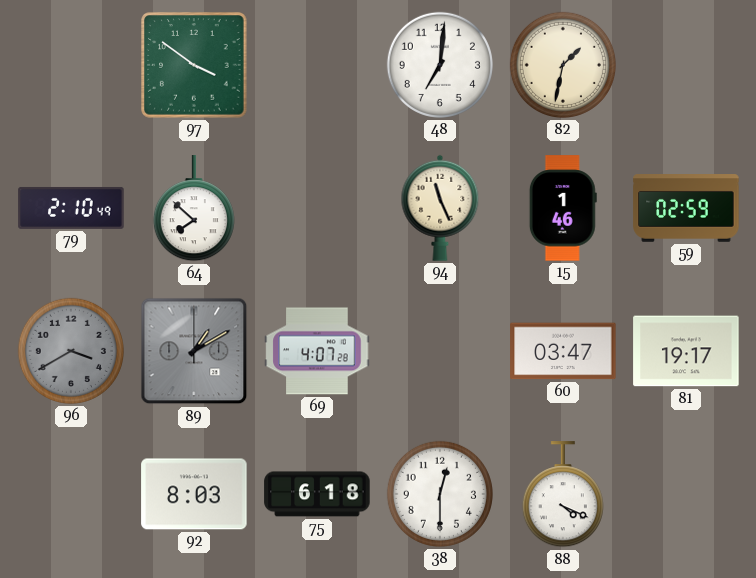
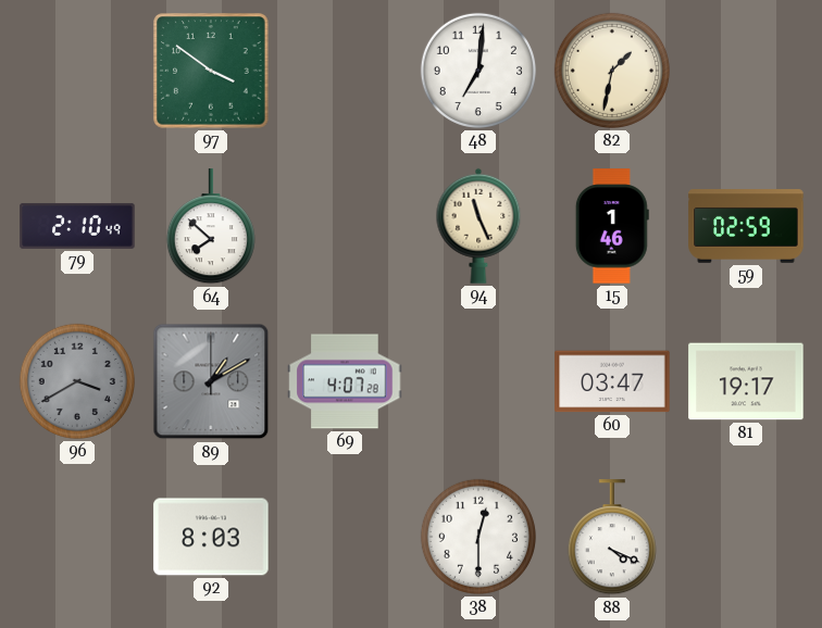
75: 6:18 -> none (317, 494)
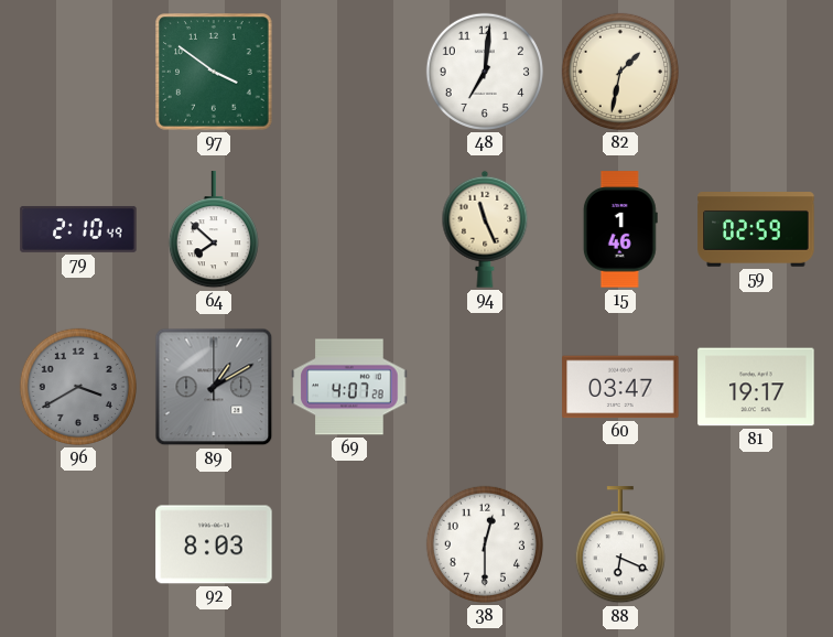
88: 4:19 -> 6:19 (620, 546)
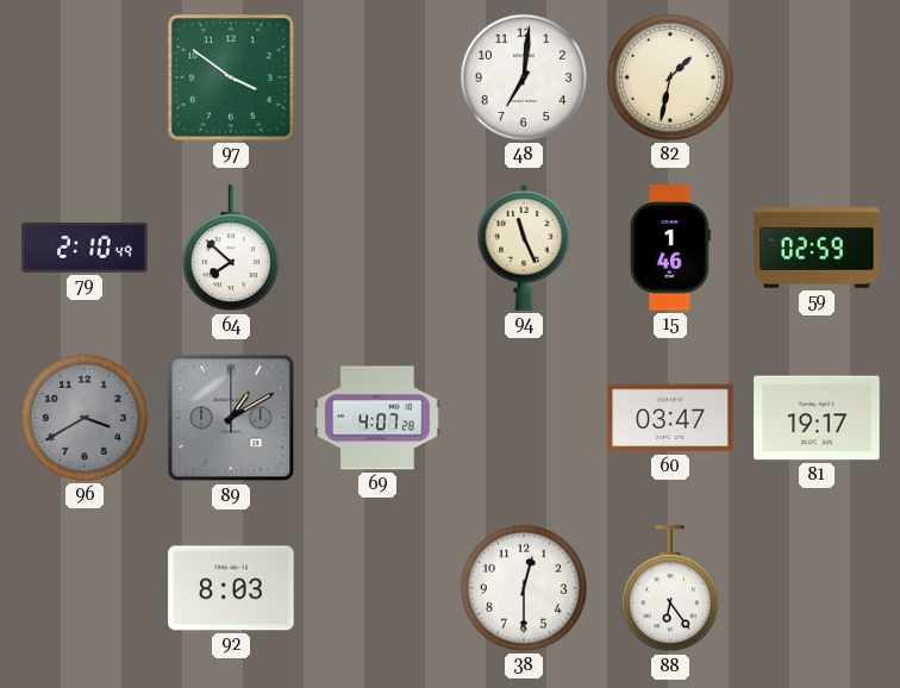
88: 6:19 -> 6:24 (670, 589)
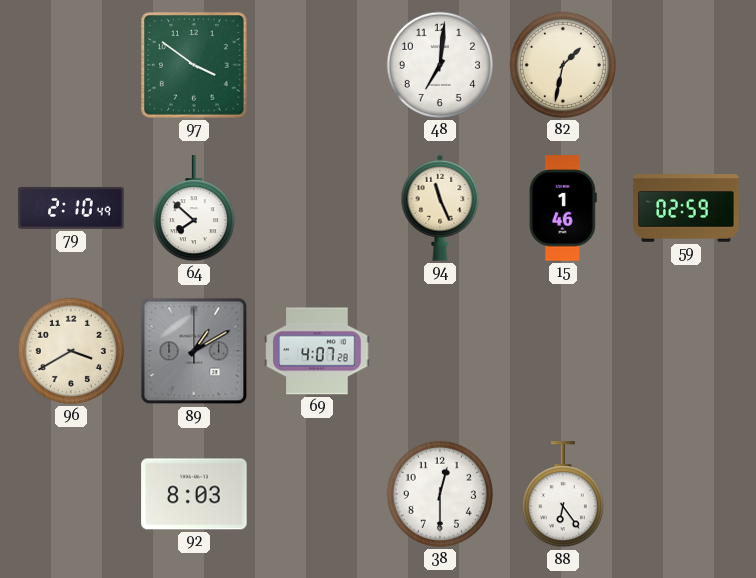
96 dial: grey -> cream (71, 351)
60: 03:47 -> none (670, 418)
81: 19:17 -> none (817, 418)
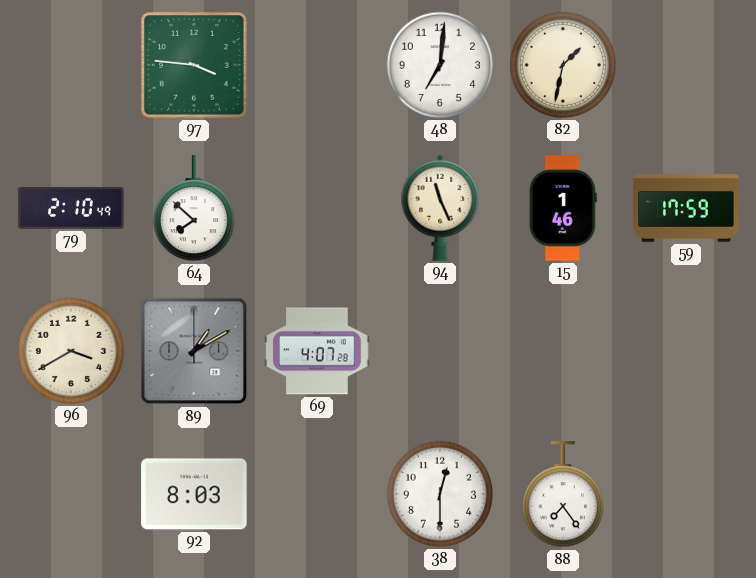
97: 3:51 -> 3:46 (194, 65)
59: 02:59 -> 17:59 (686, 208)
88: 6:24 -> 7:24 (563, 495)
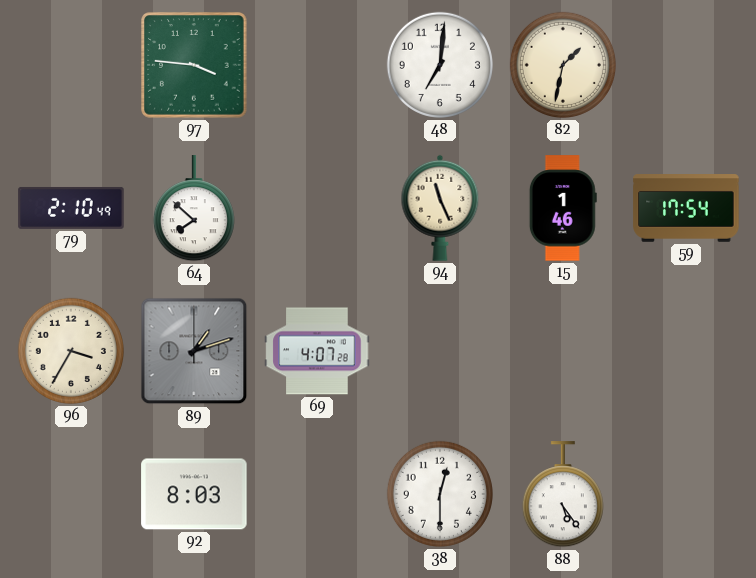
59: 17:59 -> 17:54 (686, 208)
96: 3:40 -> 3:35 (71, 351)
89: 1:10 -> 1:12 (194, 351)
88: 7:24 -> 5:24 (563, 495)
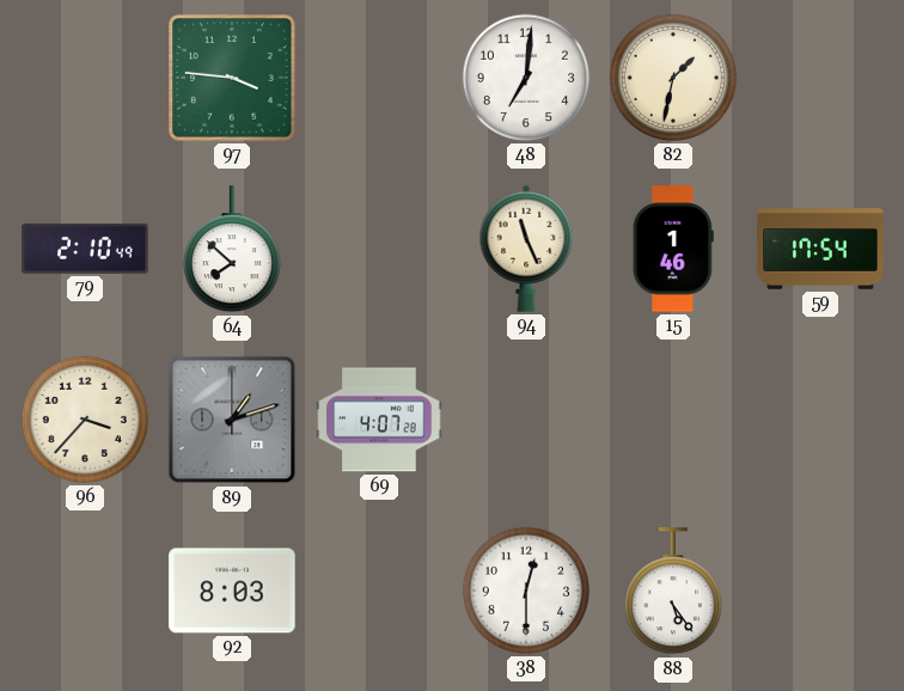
96: 3:35 -> 3:37 (85, 420)
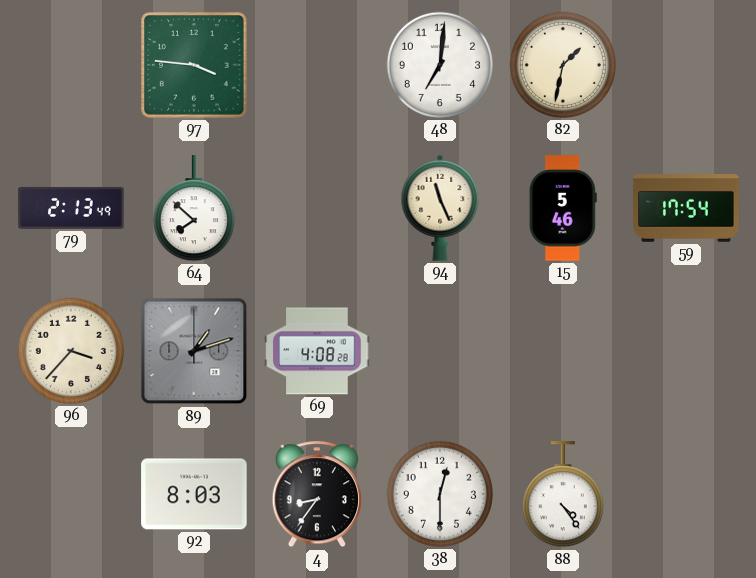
79: 2:10 -> 2:13 (71, 208)
15: 1:46 -> 5:46 (563, 208)
69: 4:07 -> 4:08 (317, 351)
4: none -> 8:36 (317, 495)
88: 5:24 -> 4:24 (563, 495)
